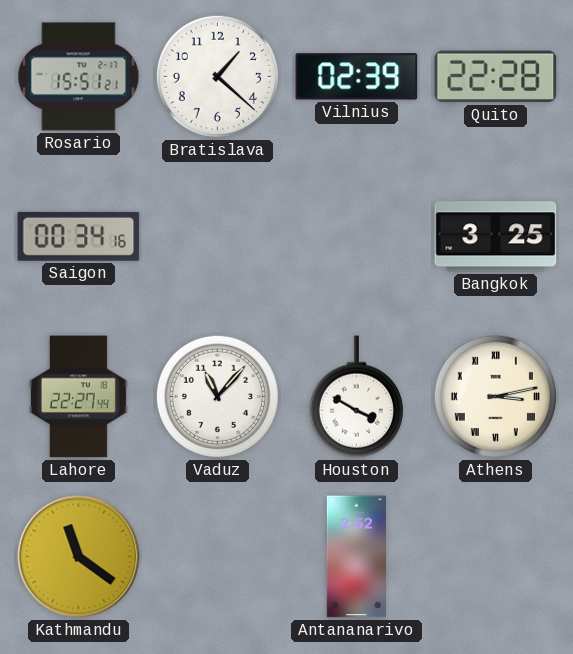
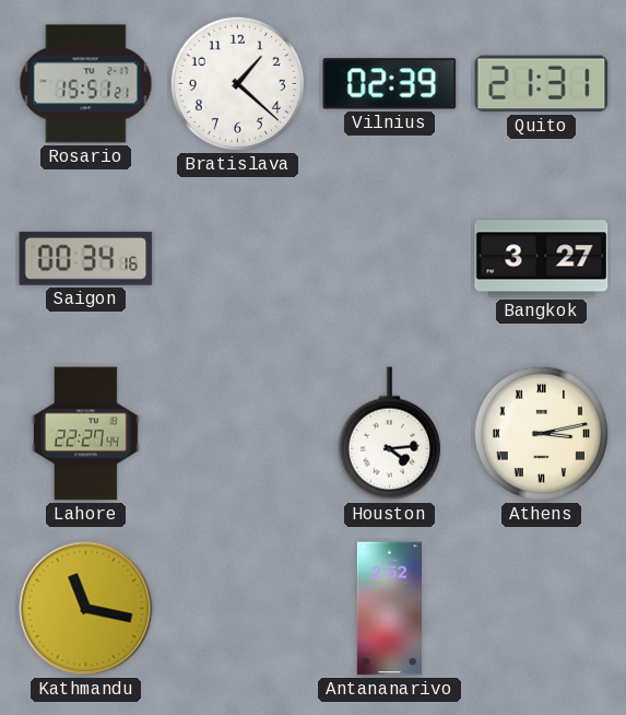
Quito: 22:28 -> 21:31 (542, 84)
Bangkok: 3:25 -> 3:27 (542, 259)
Vaduz: 11:07 -> none (217, 396)
Houston: 3:50 -> 4:14 (389, 434)
Kathmandu: 11:21 -> 11:17 (86, 609)
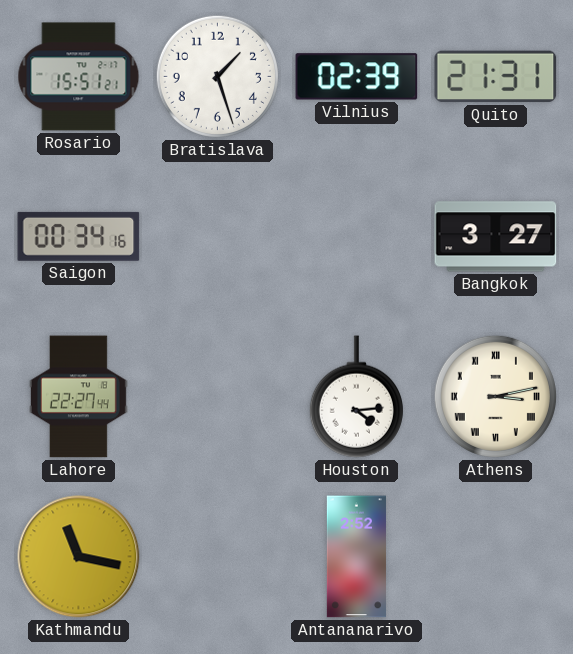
Bratislava: 1:22 -> 1:27 (217, 76)
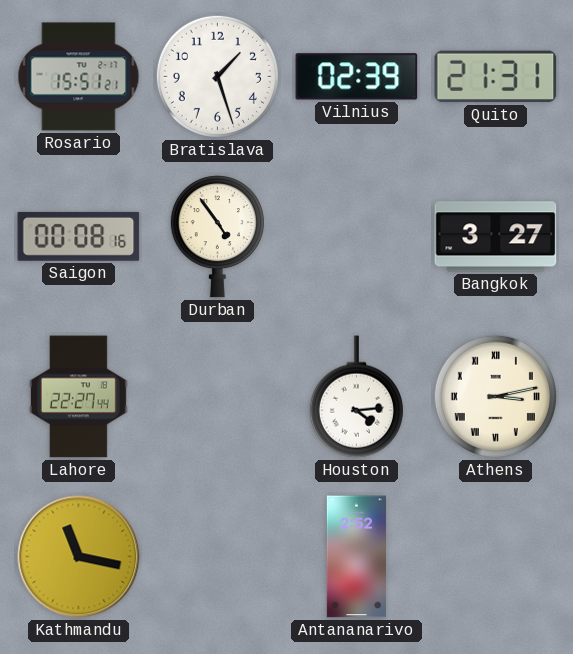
Saigon: 00:34 -> 00:08 (79, 236)
Durban: none -> 4:54 (217, 237)
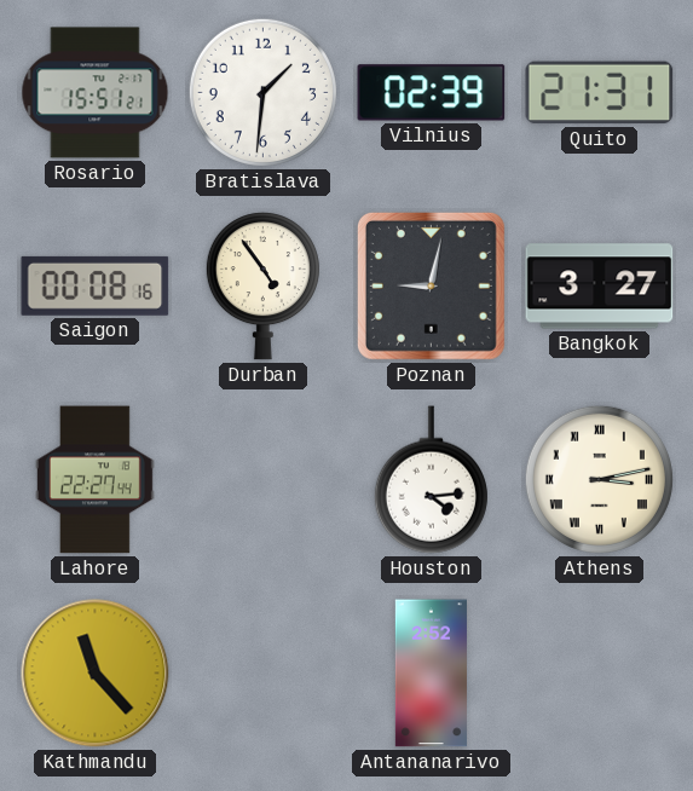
Bratislava: 1:27 -> 1:31 (262, 92)
Poznan: none -> 9:02 (431, 285)
Kathmandu: 11:17 -> 11:23 (96, 674)
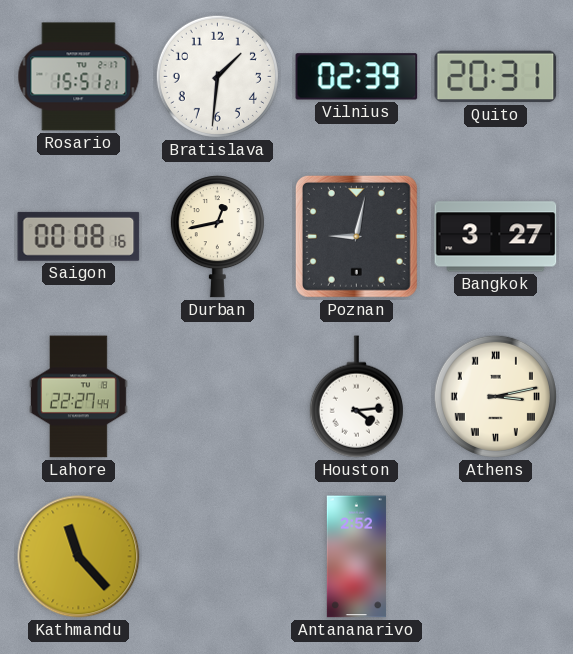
Quito: 21:31 -> 20:31 (496, 77)
Durban: 4:54 -> 12:43 (217, 237)
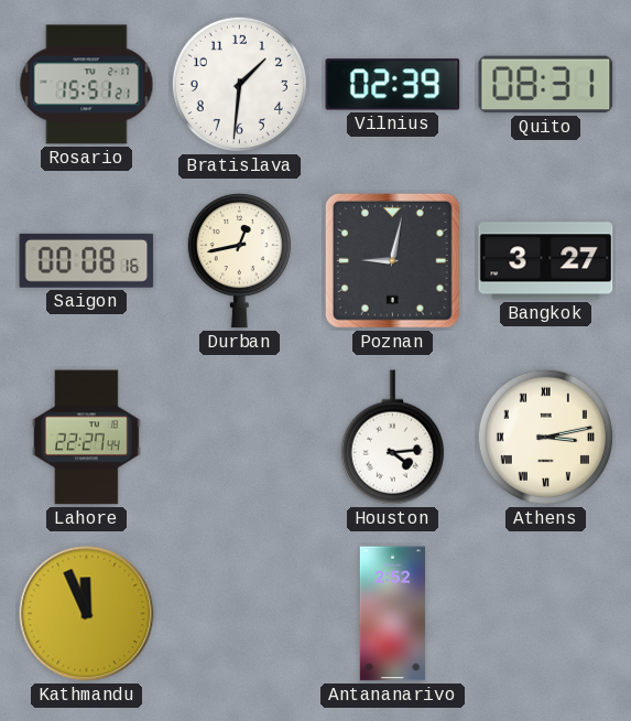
Quito: 20:31 -> 08:31 (546, 85)
Kathmandu: 11:23 -> 11:56 (87, 614)
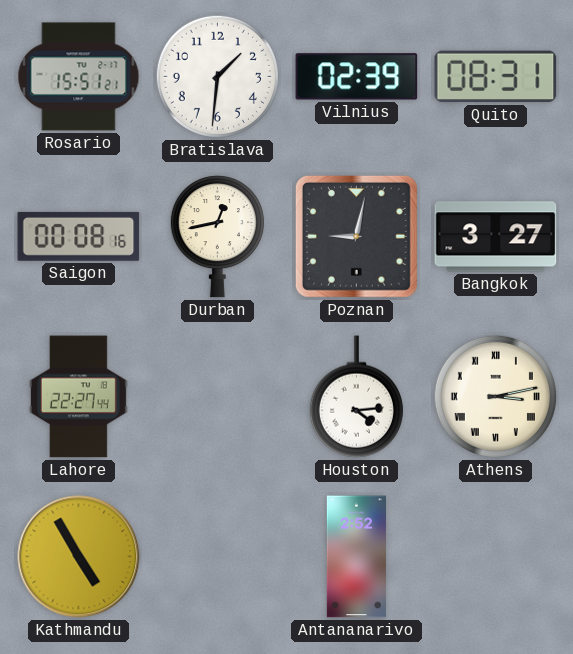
Kathmandu: 11:56 -> 4:55 (79, 557)
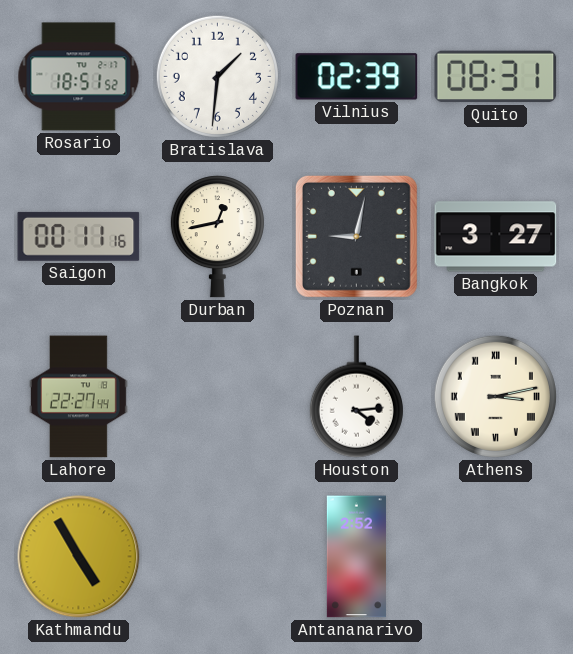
Rosario: 15:51 -> 18:51 (79, 77)
Saigon: 00:08 -> 00:11 (79, 236)
